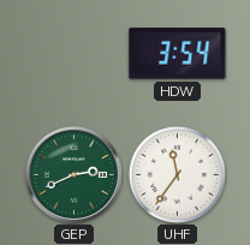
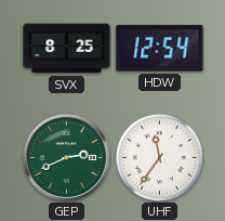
SVX: none -> 8:25 (67, 49)
HDW: 3:54 -> 12:54 (160, 49)
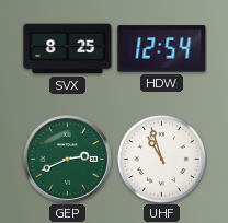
UHF: 11:36 -> 10:57 (161, 159)
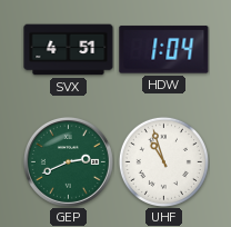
SVX: 8:25 -> 4:51 (69, 50)
HDW: 12:54 -> 1:04 (164, 50)
